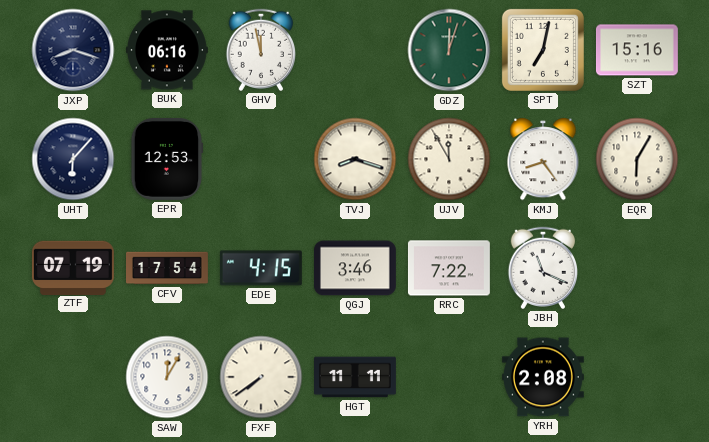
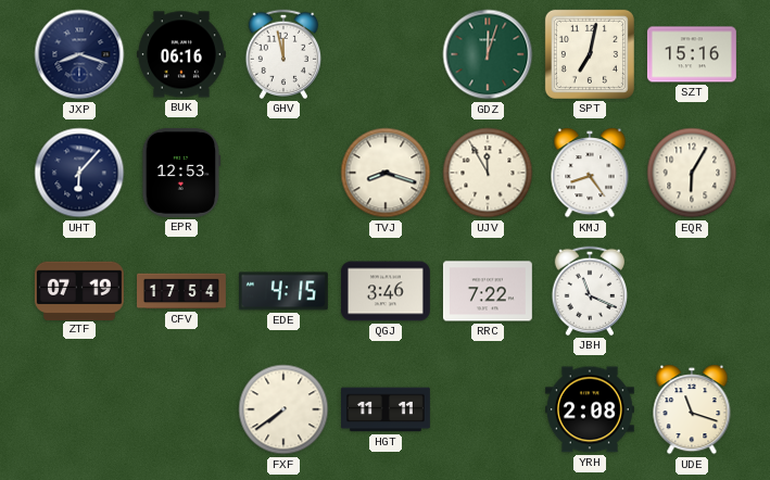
SAW: 12:05 -> none (167, 377)
UDE: none -> 11:18 (692, 409)
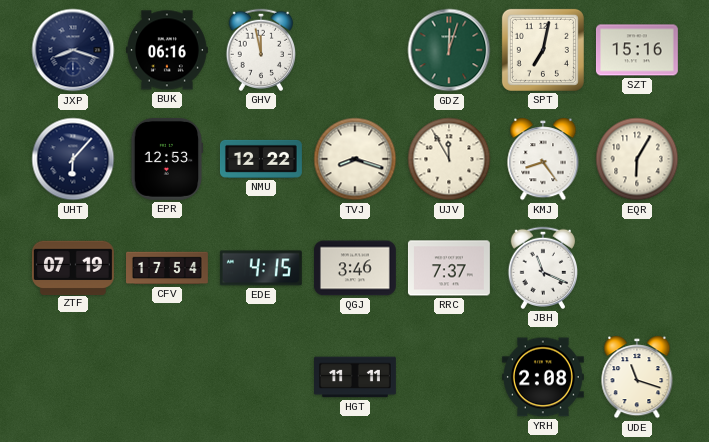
NMU: none -> 12:22 (261, 159)
RRC: 7:22 -> 7:37 (449, 268)
FXF: 7:39 -> none (283, 409)
